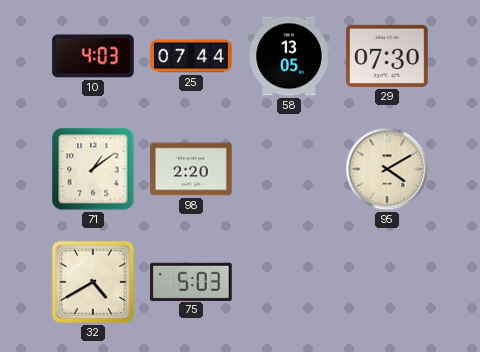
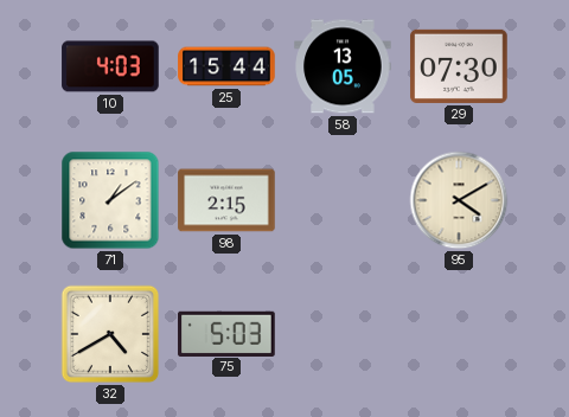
25: 07:44 -> 15:44 (226, 66)
98: 2:20 -> 2:15 (226, 200)
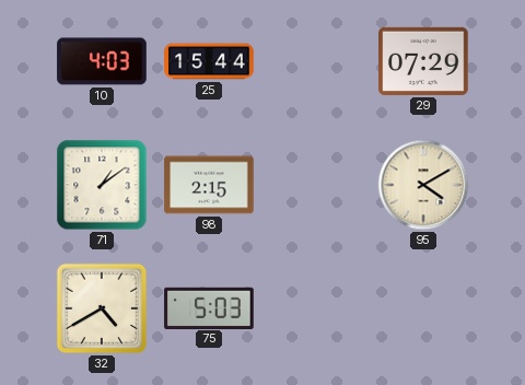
58: 13:05 -> none (343, 66)
29: 07:30 -> 07:29 (423, 61)
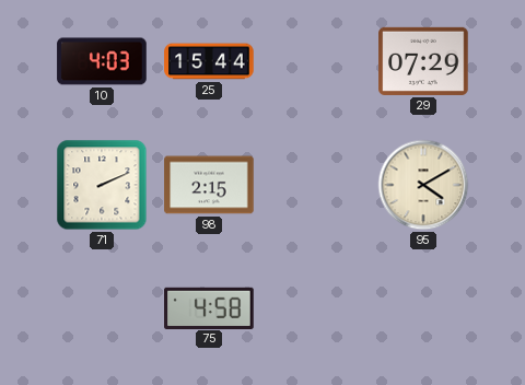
71: 1:09 -> 2:11 (102, 185)
32: 4:40 -> none (102, 308)
75: 5:03 -> 4:58 (209, 307)
